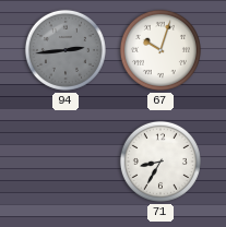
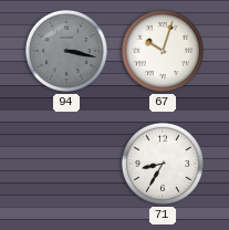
94: 2:44 -> 3:17 (66, 51)
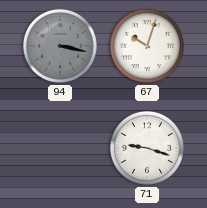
71: 8:35 -> 9:18 (147, 148)
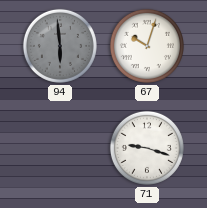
94: 3:17 -> 5:59 (60, 46)
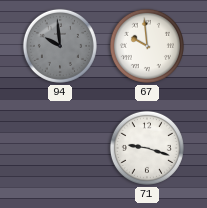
94: 5:59 -> 9:59 (60, 46)
67: 10:03 -> 9:59 (147, 46)
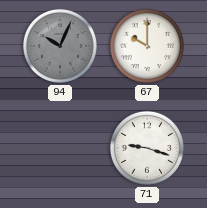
94: 9:59 -> 10:04 (60, 46)
67: 9:59 -> 10:00 (147, 46)
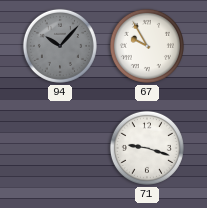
94: 10:04 -> 10:07 (60, 46)
67: 10:00 -> 9:55 (147, 46)
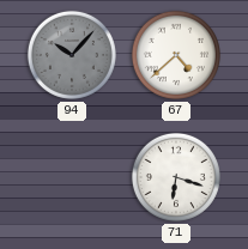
67: 9:55 -> 4:38 (176, 55)
71: 9:18 -> 6:18 (176, 177)
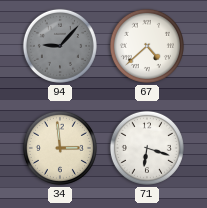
94: 10:07 -> 9:07 (60, 46)
34: none -> 2:59 (60, 148)
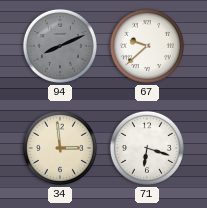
94: 9:07 -> 8:11 (60, 46)
67: 4:38 -> 9:38 (147, 46)
